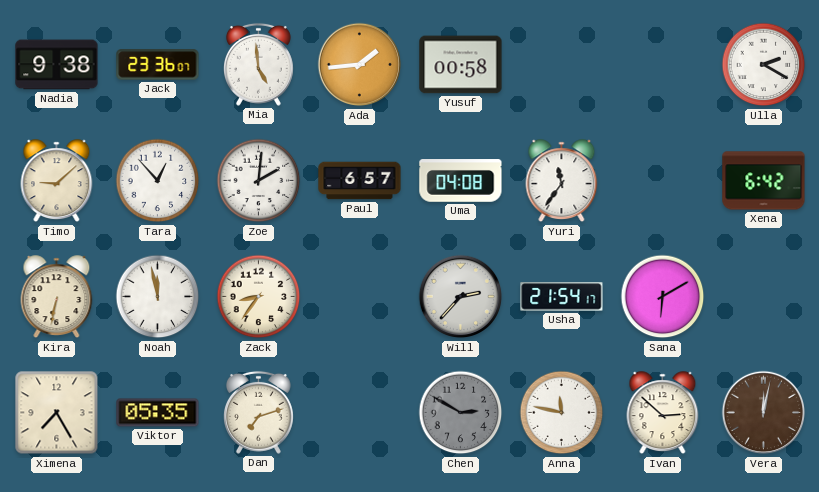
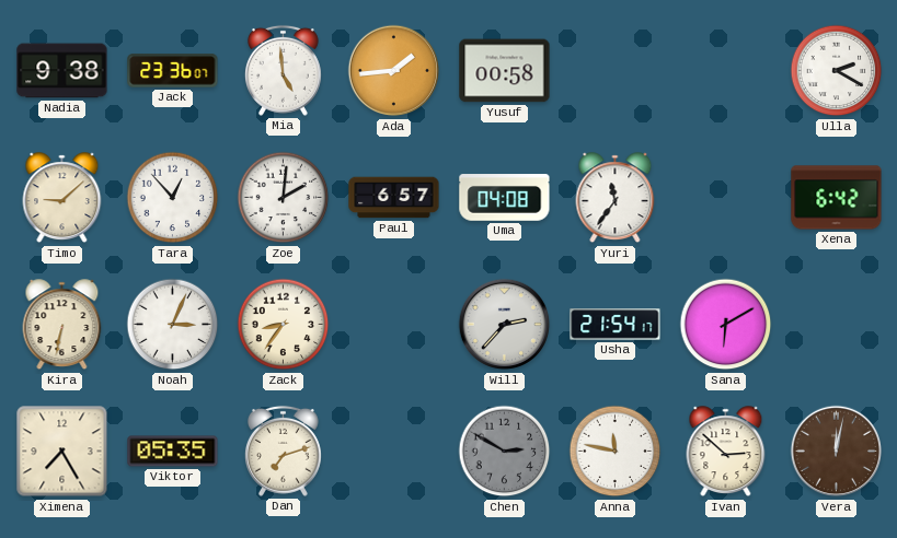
Noah: 11:58 -> 3:04 (173, 325)
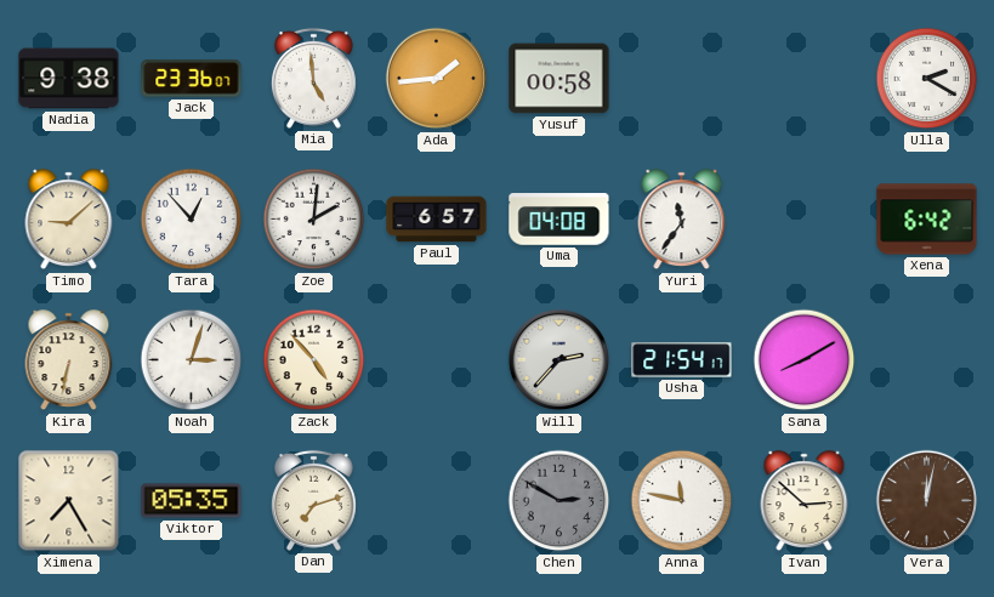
Noah: 3:04 -> 3:03 (192, 360)
Zack: 8:36 -> 4:53 (314, 360)
Sana: 6:10 -> 8:10 (805, 360)
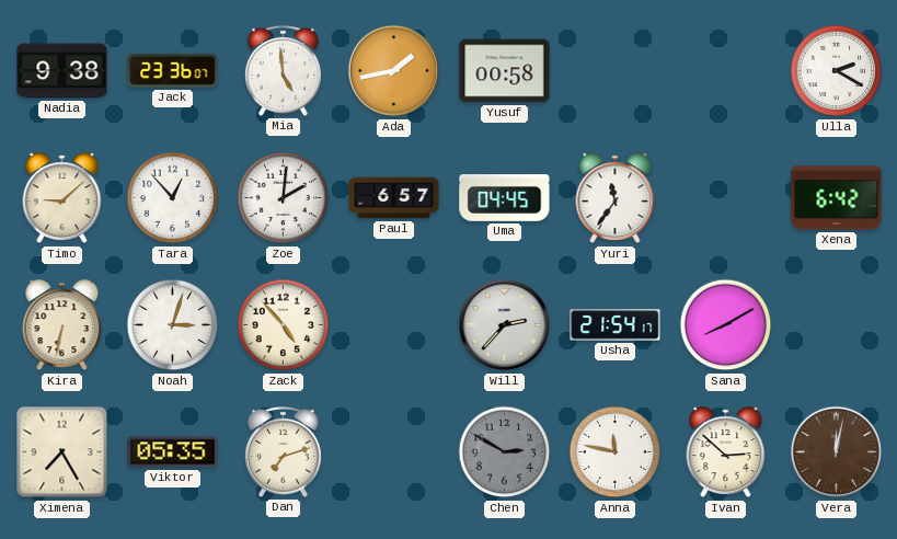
Ada: 1:44 -> 1:43 (394, 71)
Uma: 04:08 -> 04:45 (505, 198)
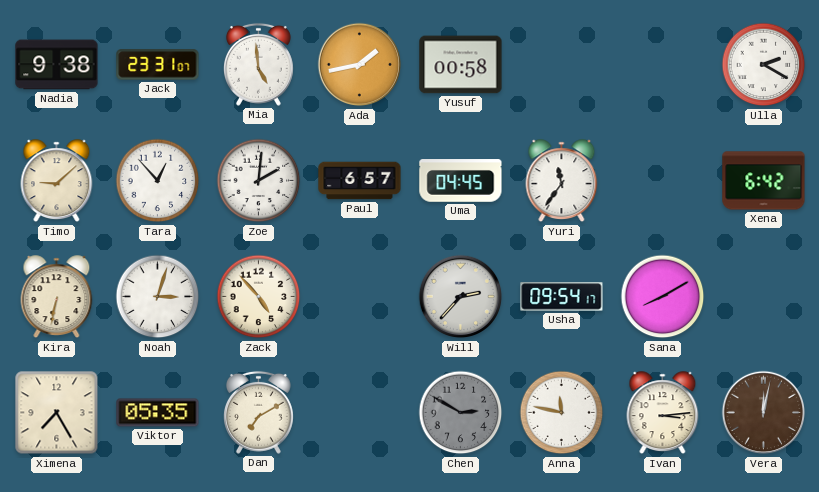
Jack: 23:36 -> 23:31 (158, 65)
Usha: 21:54 -> 09:54 (562, 297)
Dan: 7:12 -> 7:10 (258, 412)
Ivan: 2:52 -> 3:14 (663, 413)
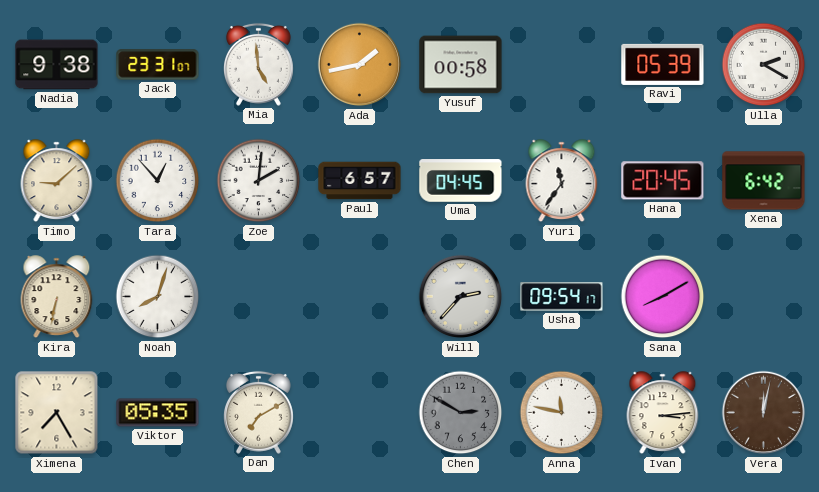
Ravi: none -> 05:39 (663, 64)
Hana: none -> 20:45 (663, 181)
Noah: 3:03 -> 8:03 (158, 297)
Zack: 4:53 -> none (259, 297)
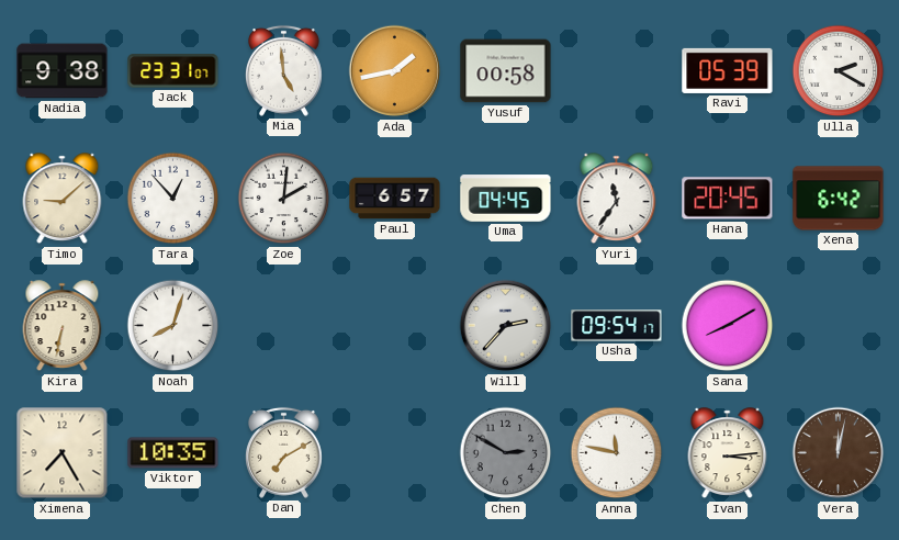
Viktor: 05:35 -> 10:35 (173, 453)
